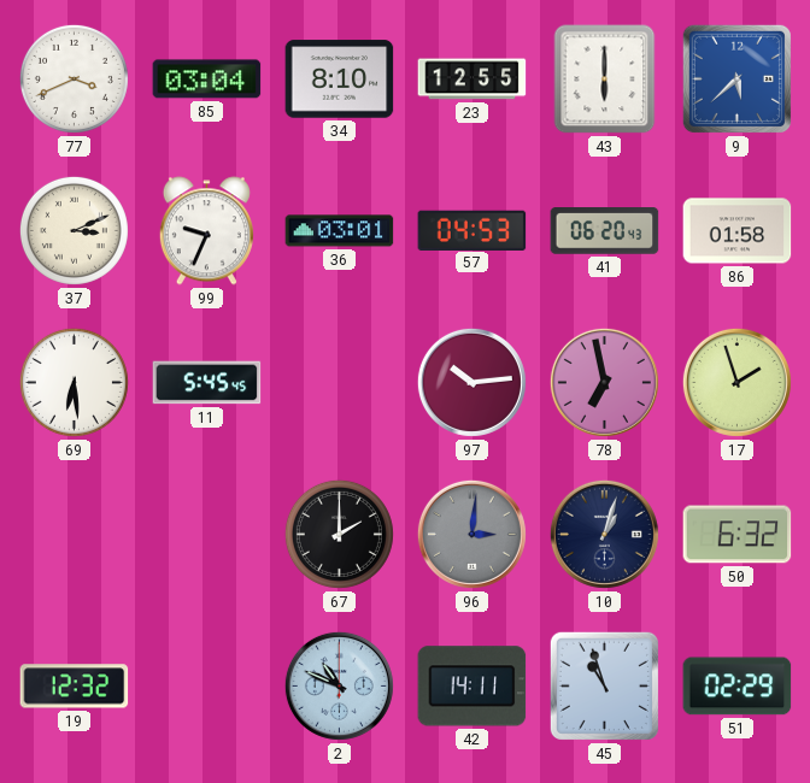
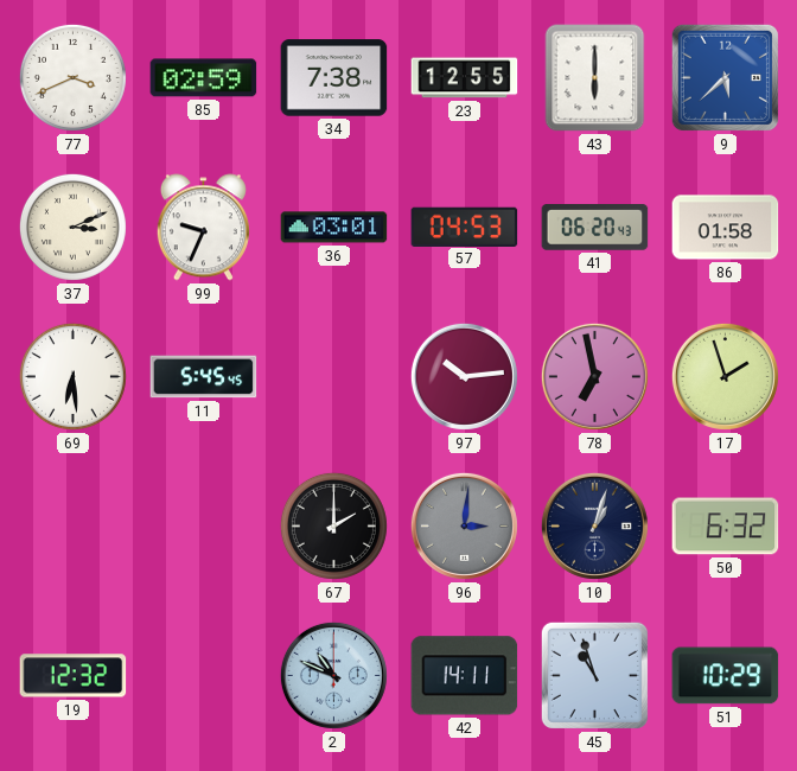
85: 03:04 -> 02:59 (204, 78)
34: 8:10 -> 7:38 (334, 78)
51: 02:29 -> 10:29 (726, 676)
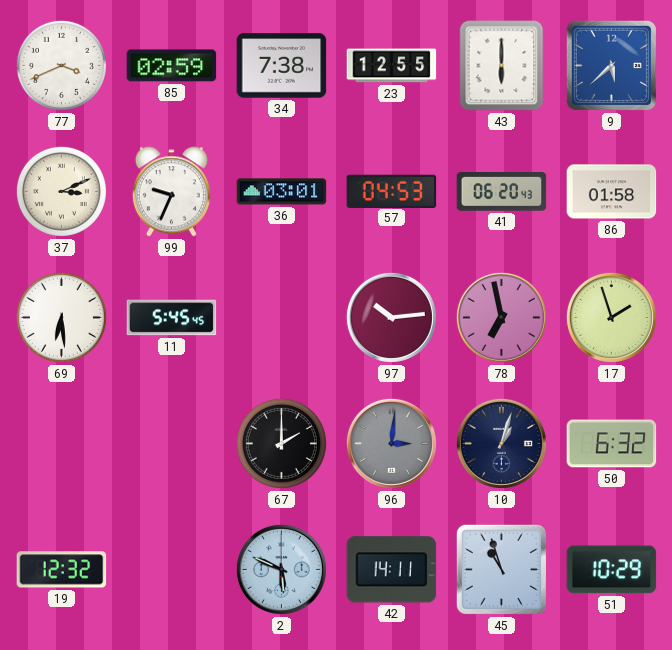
2: 10:49 -> 5:49 (281, 569)
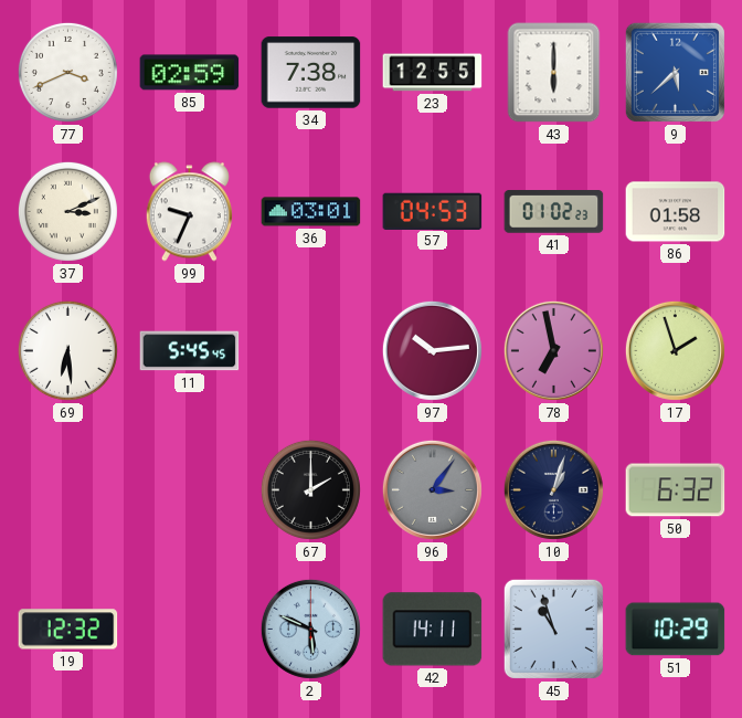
41: 06:20 -> 01:02 (554, 212)
96: 3:01 -> 3:06 (432, 489)
